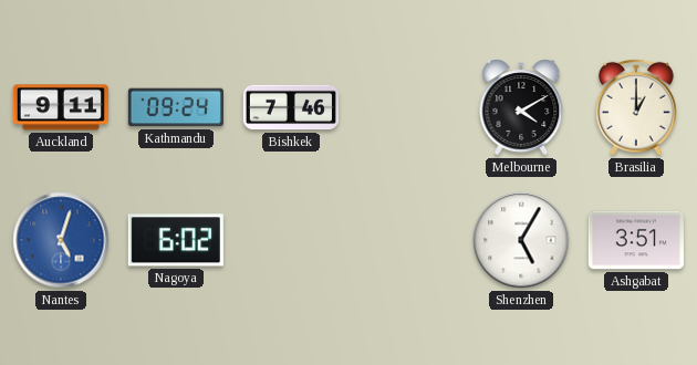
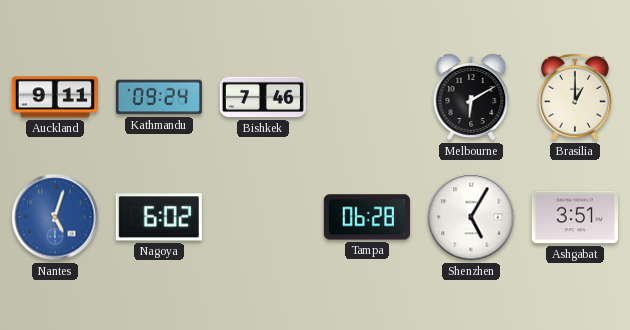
Melbourne: 4:10 -> 6:10 (471, 97)
Tampa: none -> 06:28 (367, 217)
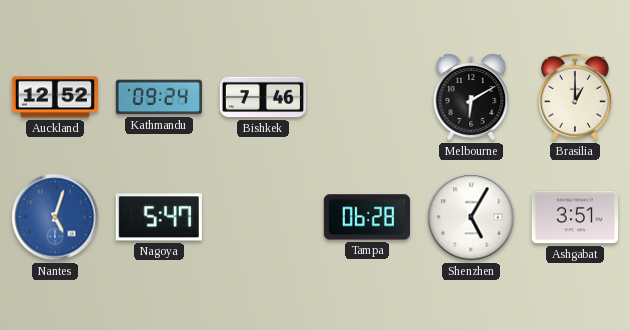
Auckland: 9:11 -> 12:52 (55, 97)
Nagoya: 6:02 -> 5:47 (159, 217)
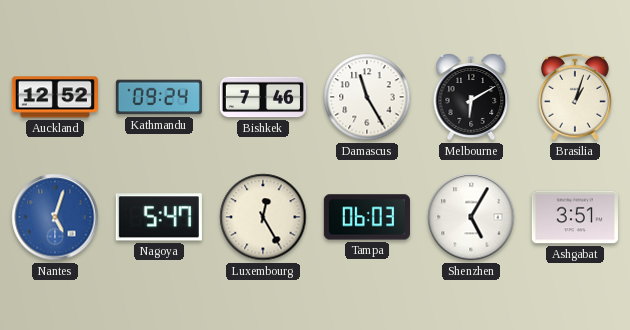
Damascus: none -> 11:25 (367, 97)
Brasilia: 1:00 -> 1:03 (576, 97)
Luxembourg: none -> 12:25 (263, 217)
Tampa: 06:28 -> 06:03 (367, 217)
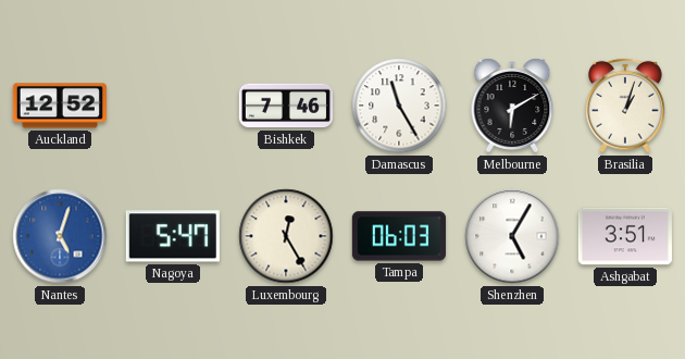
Kathmandu: 09:24 -> none (159, 97)
